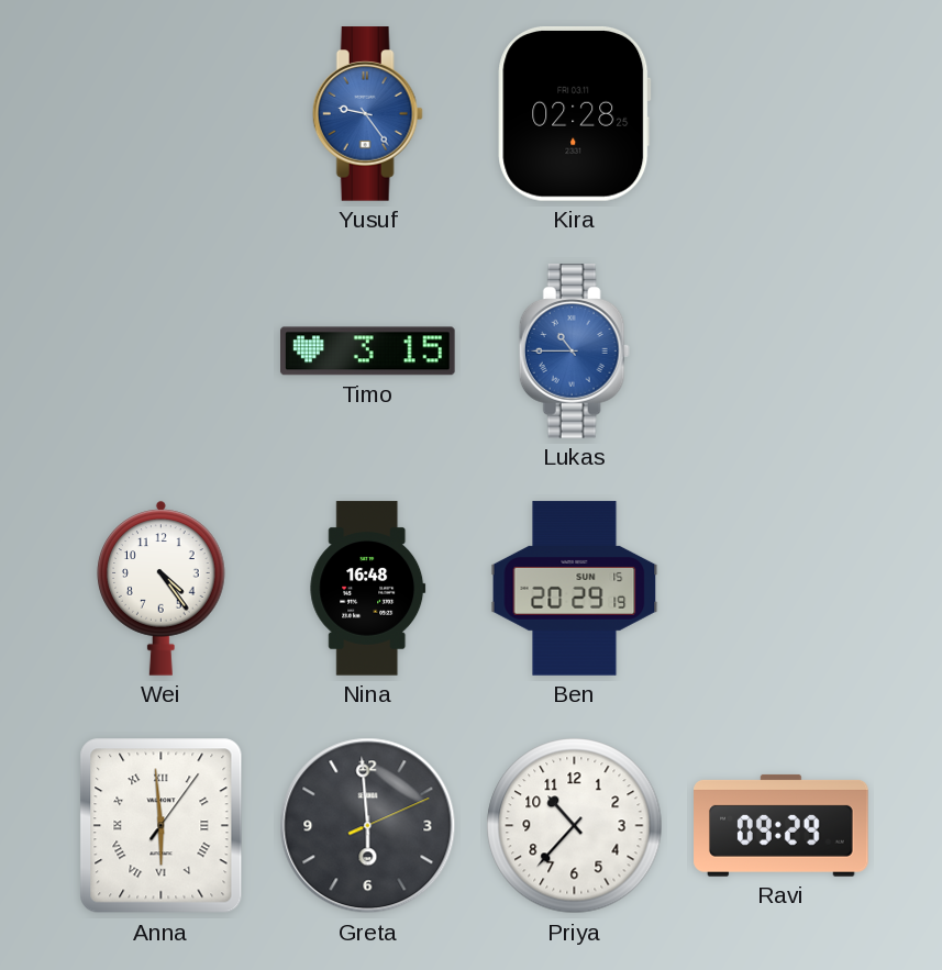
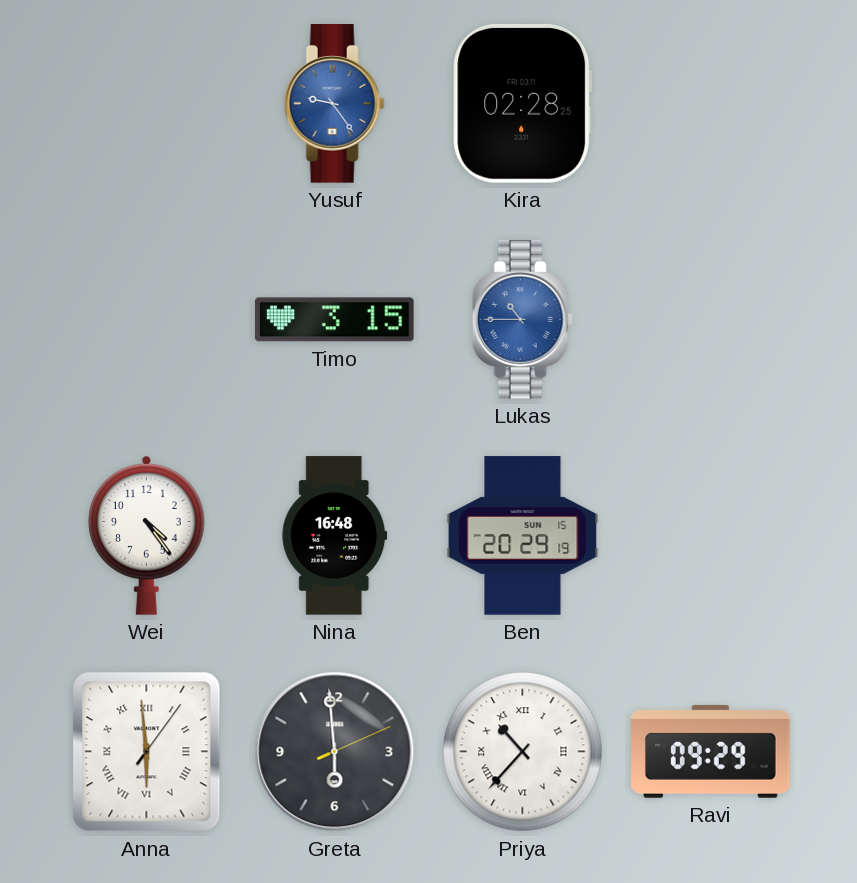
Priya numerals: Arabic -> Roman (523, 752)
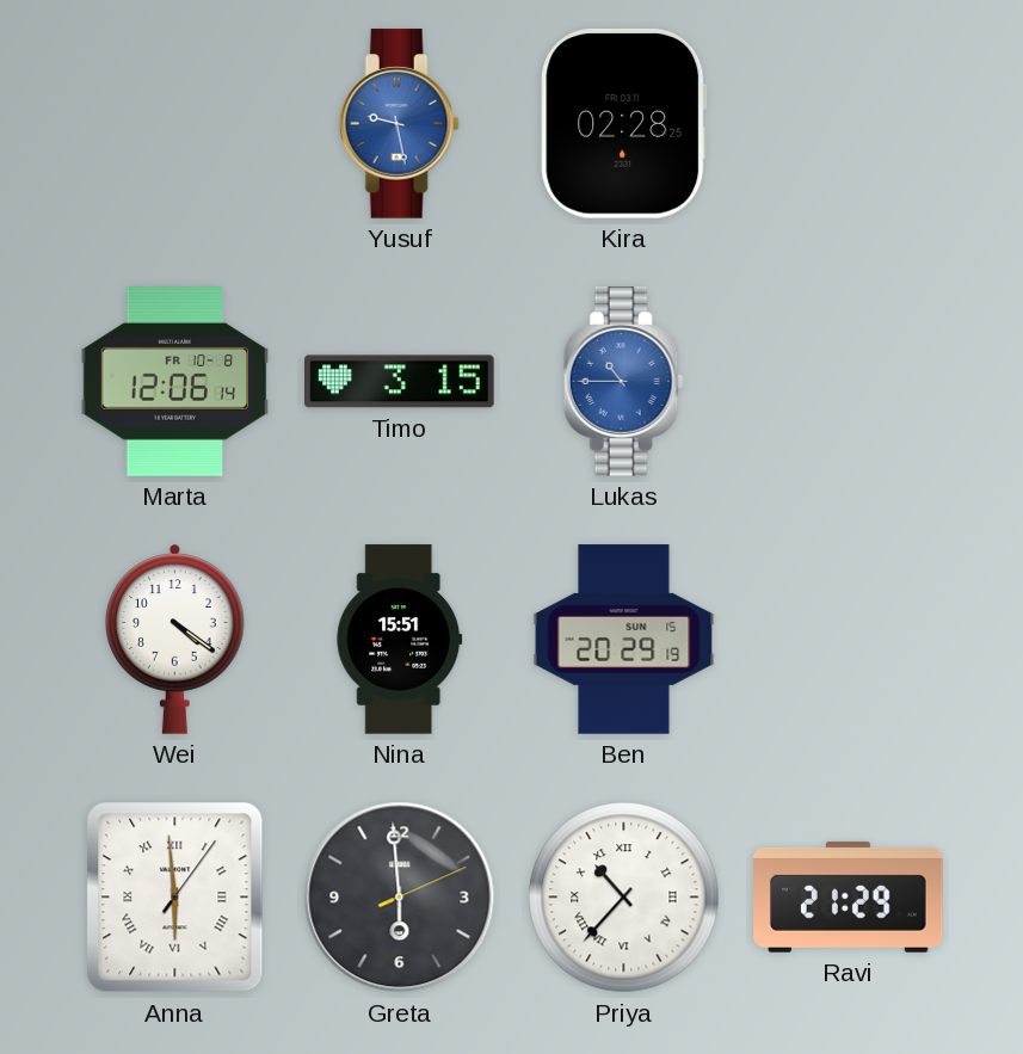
Yusuf: 9:24 -> 9:28 (399, 124)
Marta: none -> 12:06 (175, 382)
Wei: 4:24 -> 4:21 (175, 639)
Nina: 16:48 -> 15:51 (400, 640)
Ravi: 09:29 -> 21:29 (849, 896)
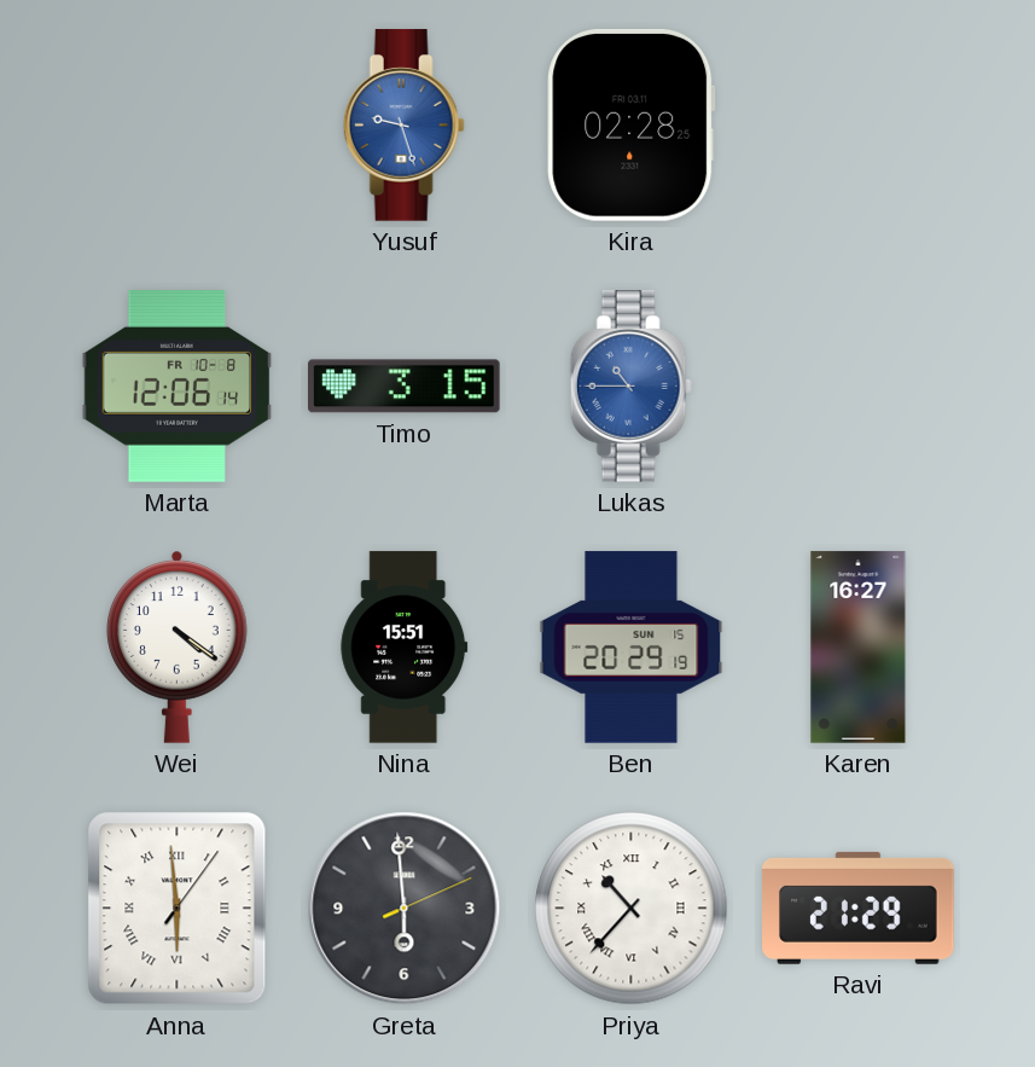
Yusuf: 9:28 -> 9:27 (403, 126)
Karen: none -> 16:27 (859, 648)
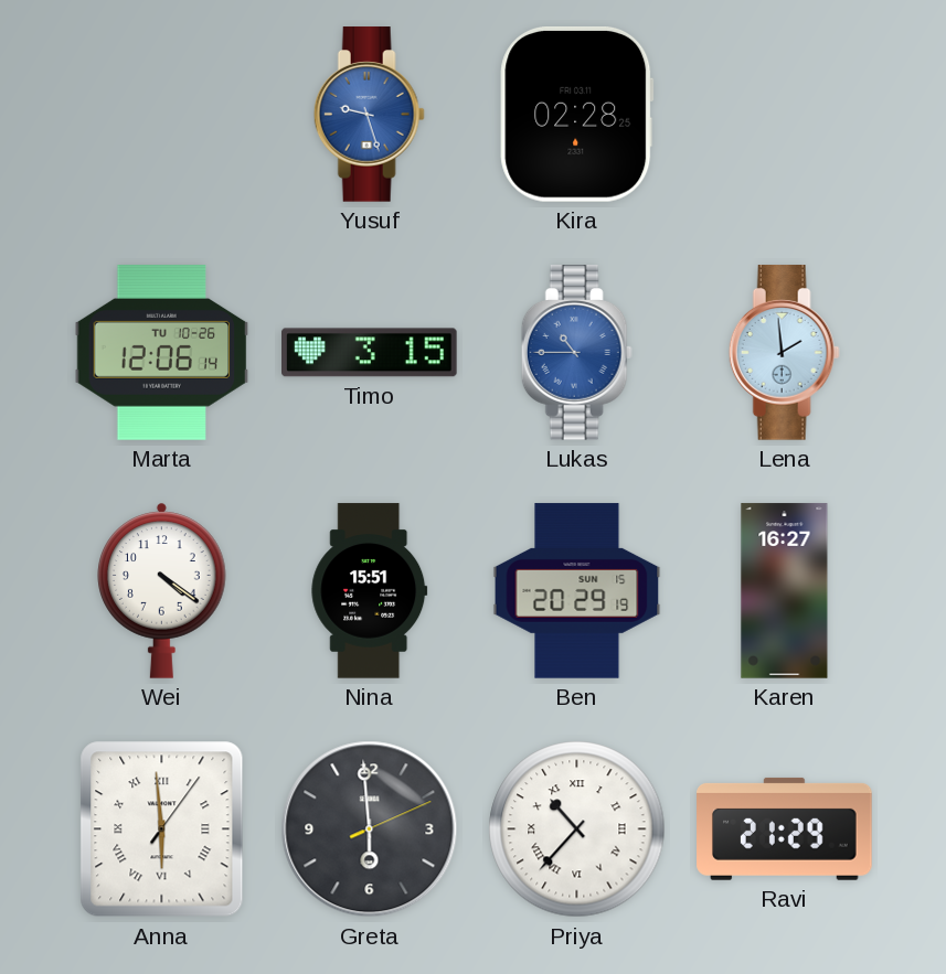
Marta date: FR 10-8 -> TU 10-26 (162, 353)
Lena: none -> 1:59 (784, 353)
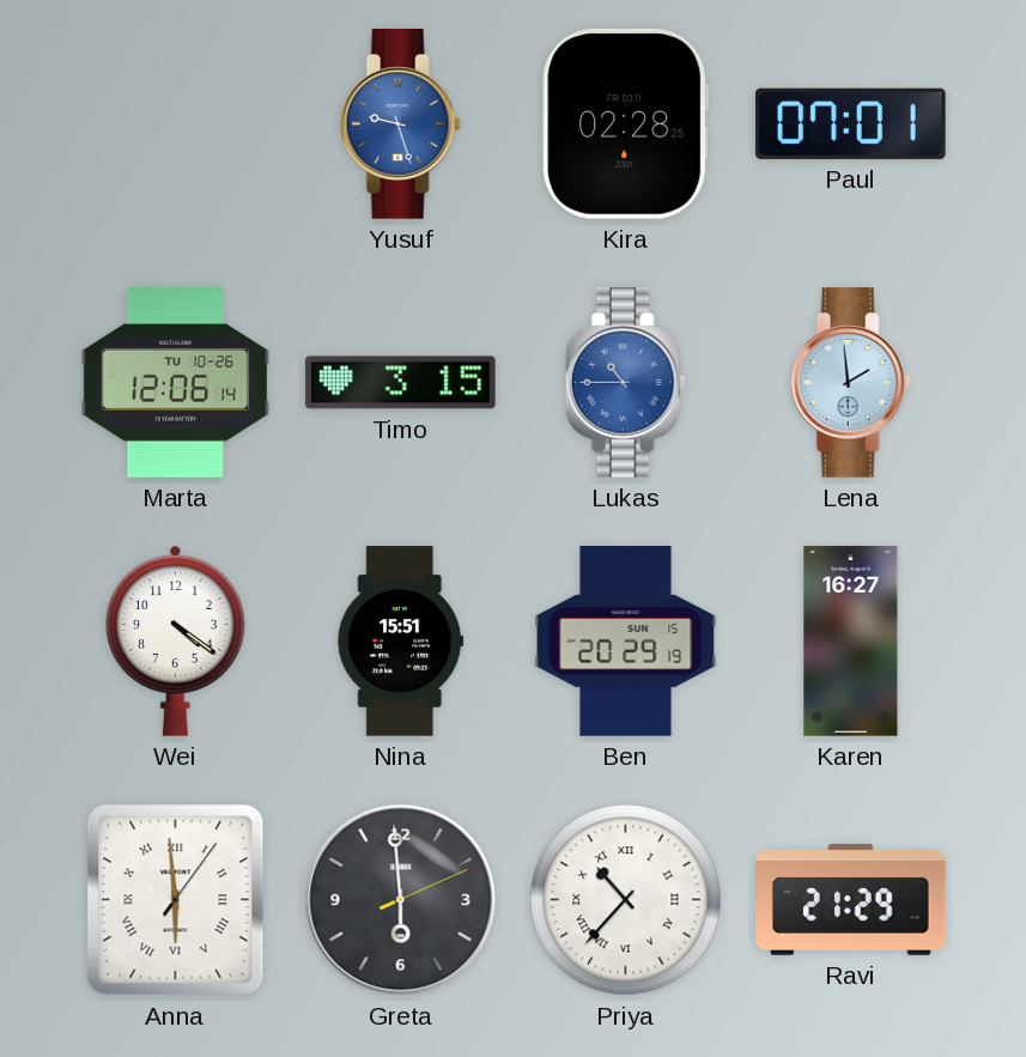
Paul: none -> 07:01 (851, 123)
